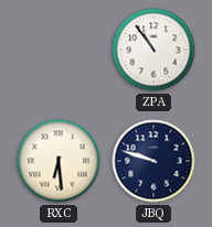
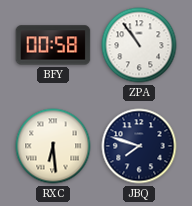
BFY: none -> 00:58 (53, 45)
JBQ: 9:48 -> 7:48 (139, 146)
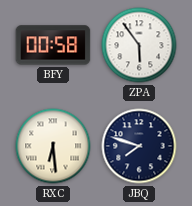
ZPA: 10:54 -> 5:54 (139, 45)
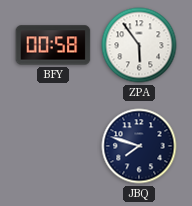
RXC: 6:29 -> none (53, 146)
